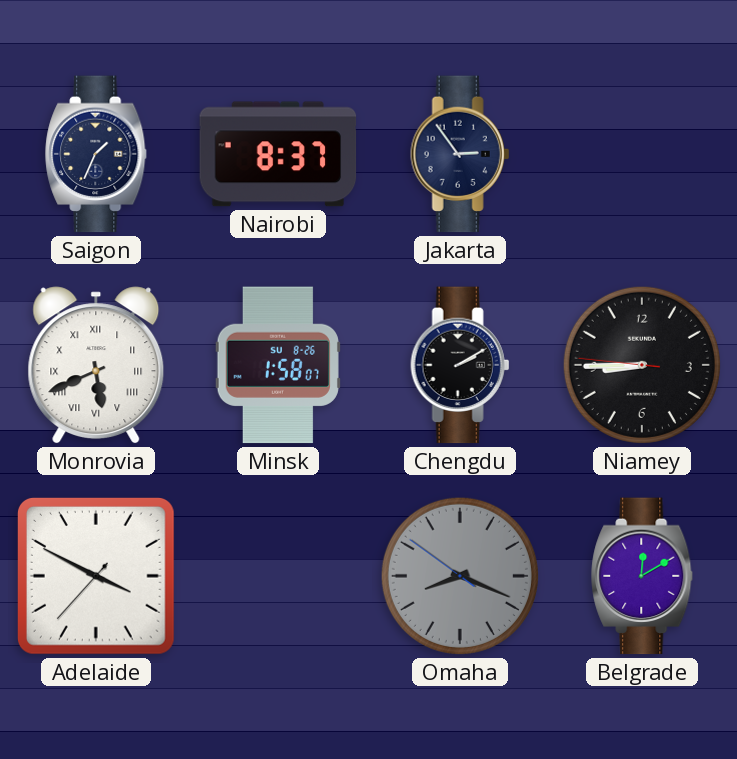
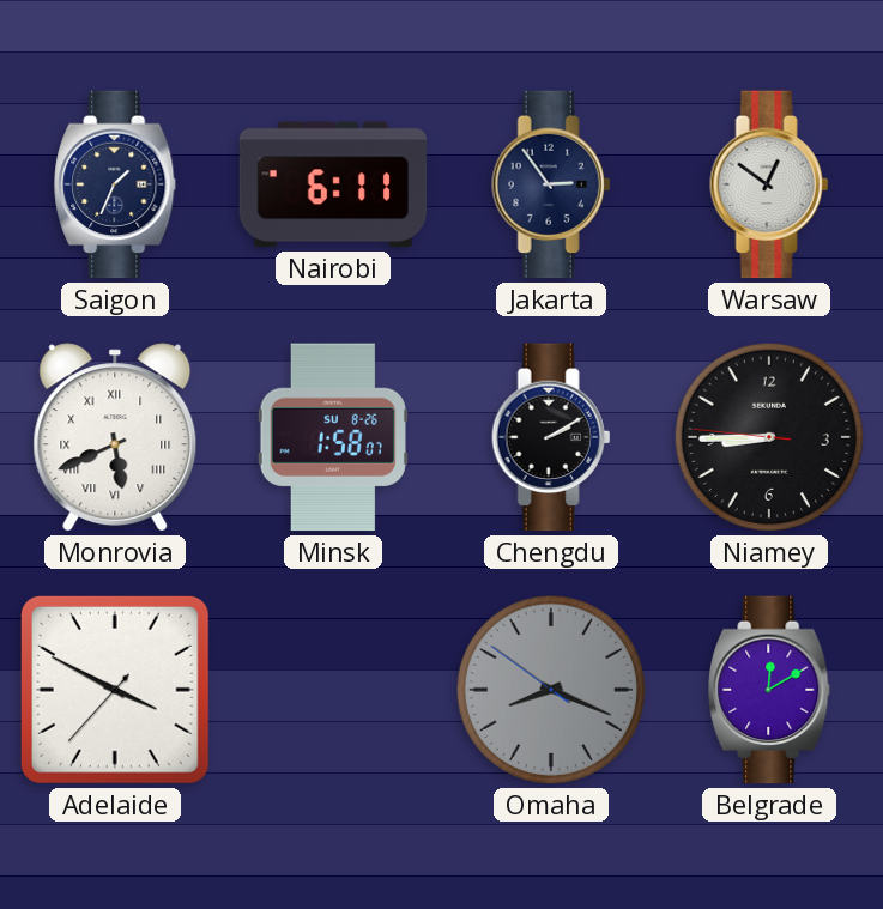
Nairobi: 8:37 -> 6:11 (333, 184)
Warsaw: none -> 12:51 (769, 184)
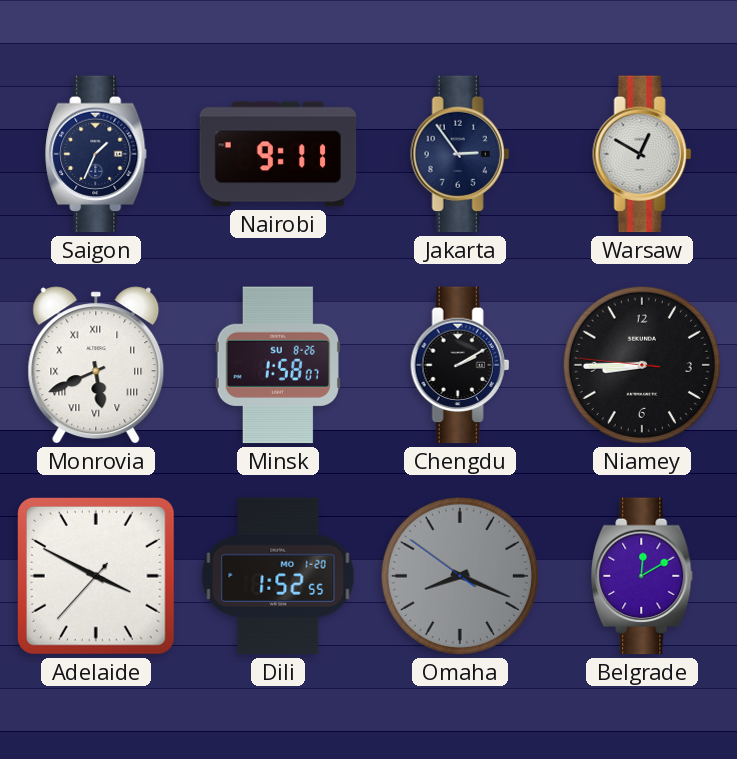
Nairobi: 6:11 -> 9:11 (278, 154)
Warsaw: 12:51 -> 12:50 (642, 154)
Dili: none -> 1:52 (278, 576)
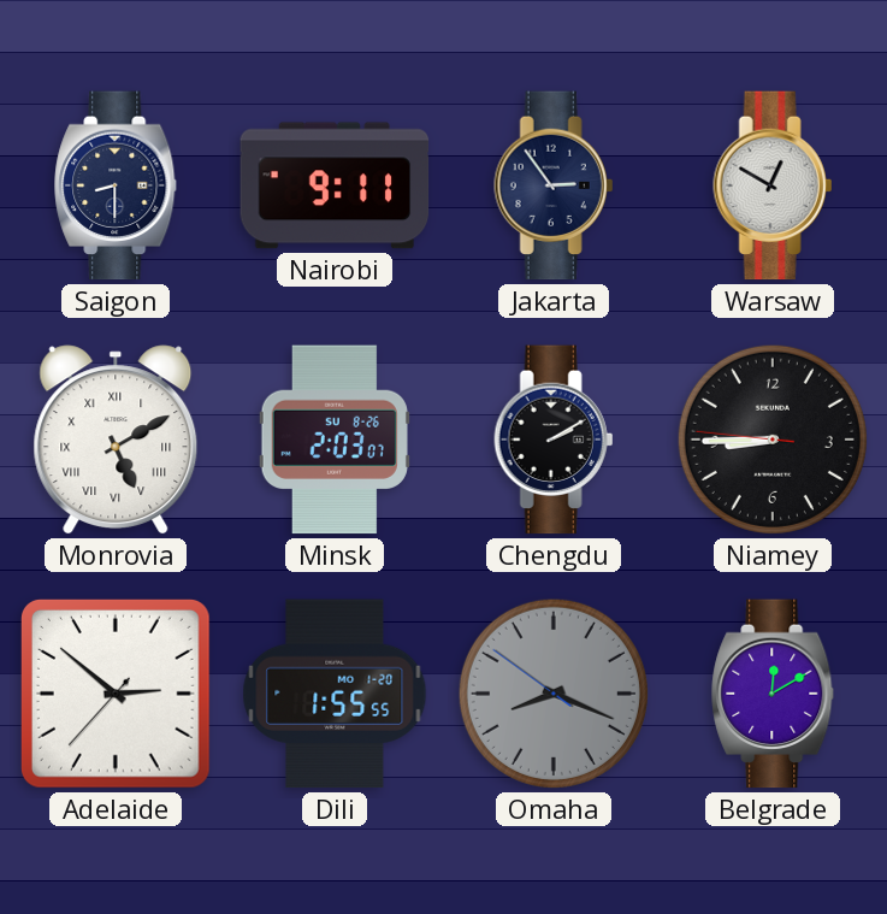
Saigon: 1:34 -> 8:30 (117, 185)
Monrovia: 5:41 -> 5:10 (116, 440)
Minsk: 1:58 -> 2:03 (335, 440)
Adelaide: 3:49 -> 2:51 (116, 694)
Dili: 1:52 -> 1:55 (335, 694)
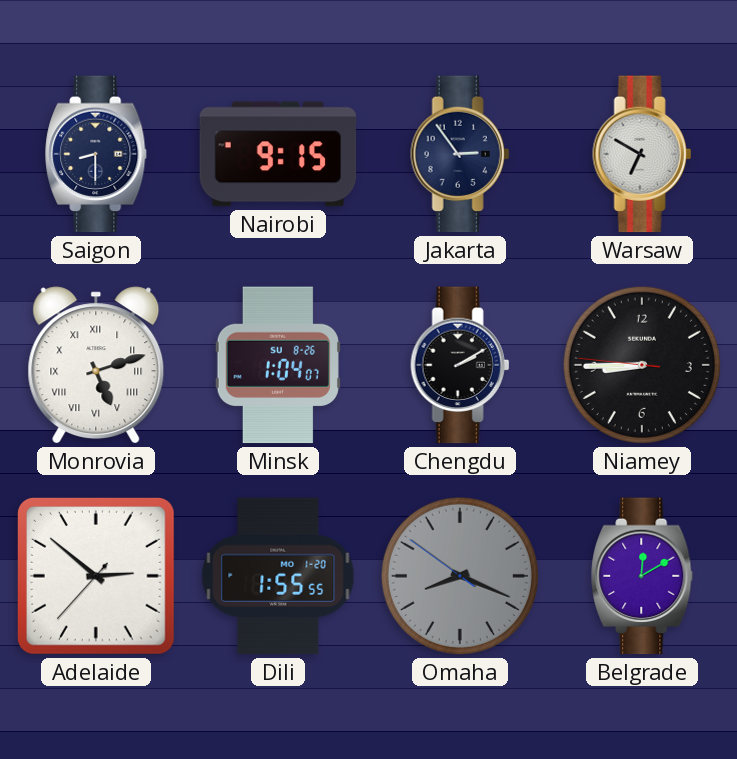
Nairobi: 9:11 -> 9:15 (278, 154)
Warsaw: 12:50 -> 6:50 (642, 154)
Monrovia: 5:10 -> 5:12 (96, 365)
Minsk: 2:03 -> 1:04 (278, 365)
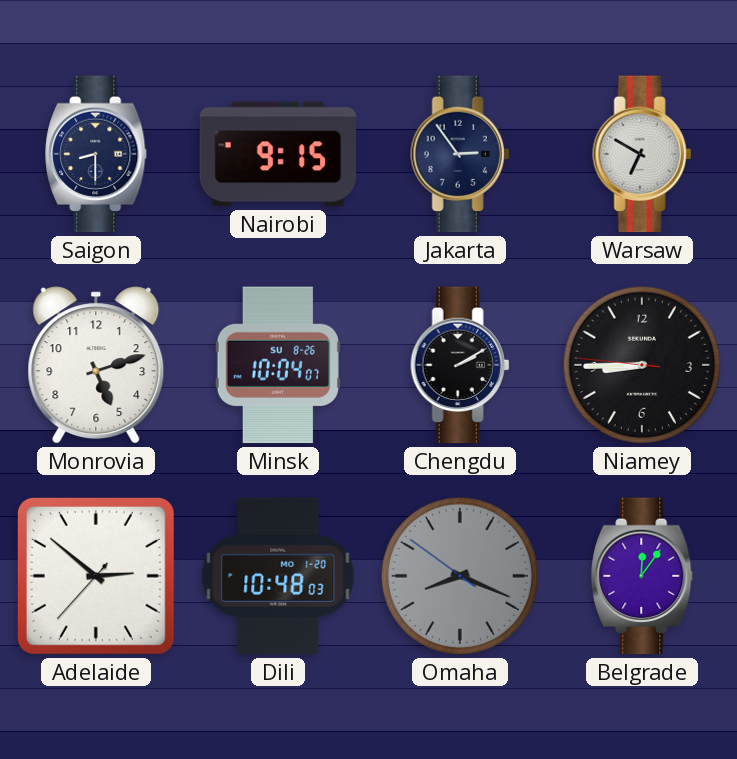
Monrovia numerals: Roman -> Arabic (96, 365)
Minsk: 1:04 -> 10:04 (278, 365)
Dili: 1:55 -> 10:48 (278, 576)
Belgrade: 12:10 -> 12:06 (643, 576)
